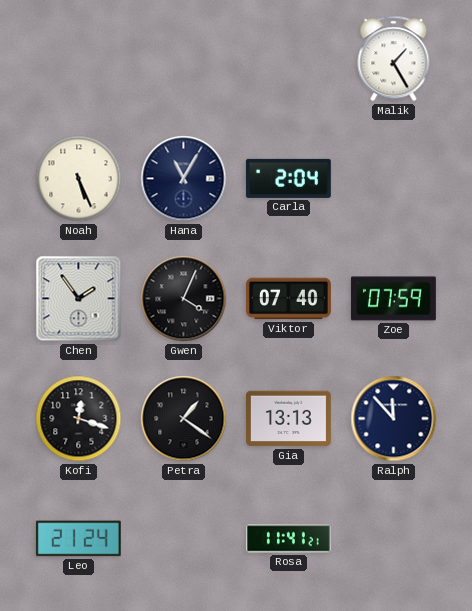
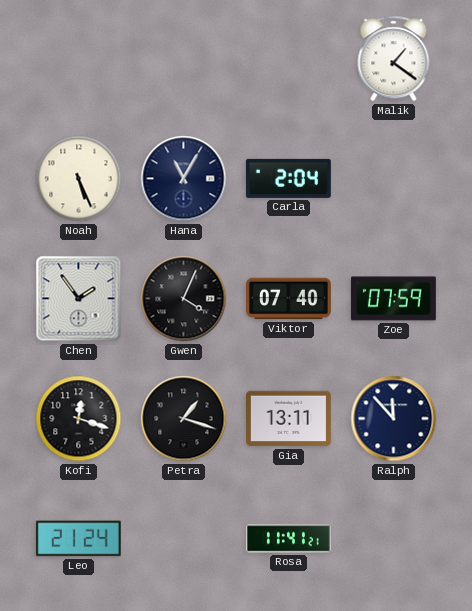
Malik: 1:25 -> 1:21 (394, 59)
Petra: 1:21 -> 1:18 (184, 419)
Gia: 13:13 -> 13:11 (288, 419)
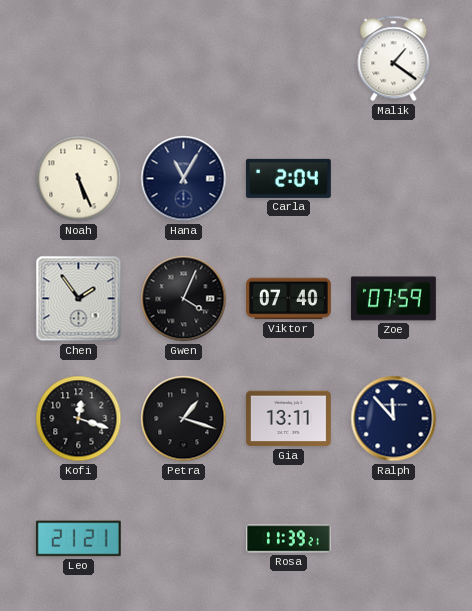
Leo: 21:24 -> 21:21 (78, 539)
Rosa: 11:41 -> 11:39 (288, 539)
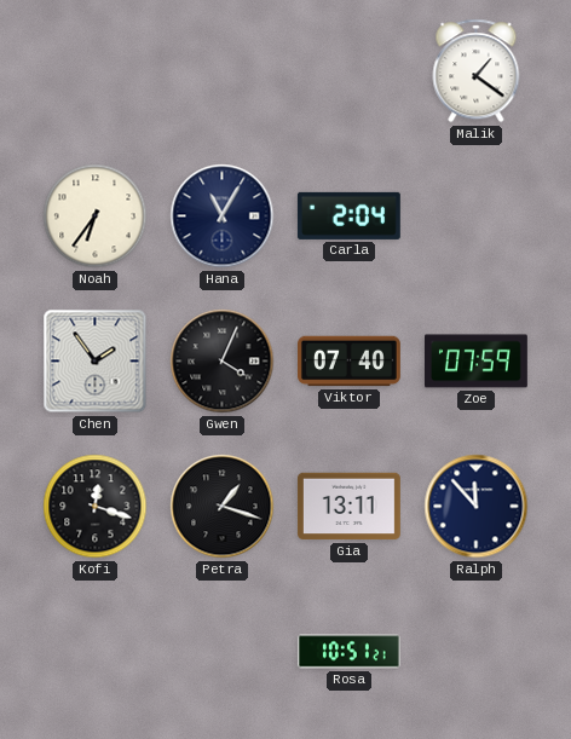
Noah: 5:26 -> 6:36 (96, 216)
Leo: 21:21 -> none (78, 539)
Rosa: 11:39 -> 10:51 (348, 652)
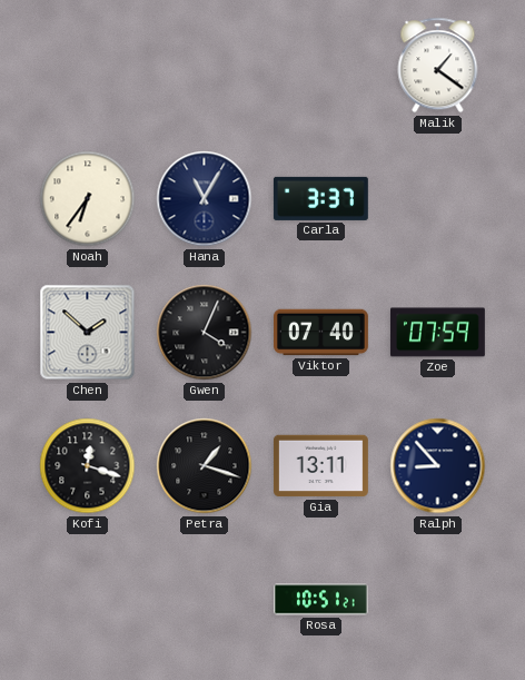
Carla: 2:04 -> 3:37 (320, 198)
Chen: 1:54 -> 1:52 (88, 333)
Ralph: 11:53 -> 8:53 (438, 466)
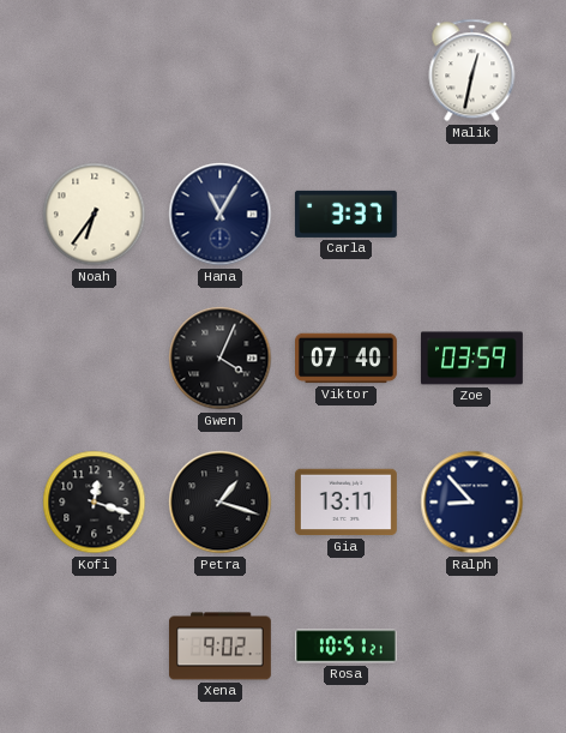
Malik: 1:21 -> 12:32 (472, 71)
Chen: 1:52 -> none (88, 333)
Zoe: 07:59 -> 03:59 (471, 359)
Xena: none -> 9:02 (219, 647)
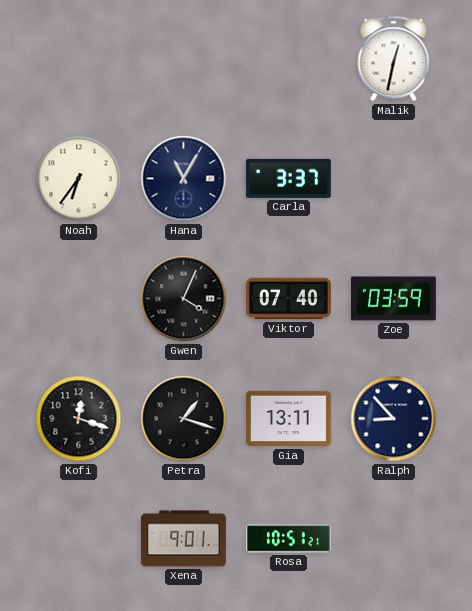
Xena: 9:02 -> 9:01 (183, 539)
